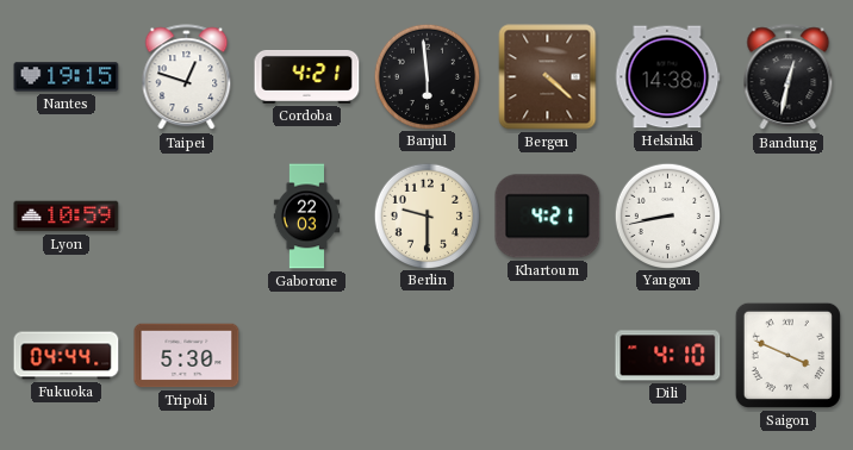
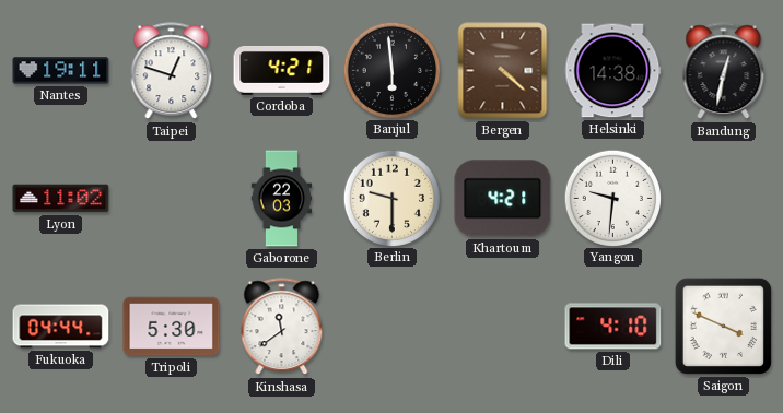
Nantes: 19:15 -> 19:11 (61, 71)
Lyon: 10:59 -> 11:02 (61, 199)
Yangon: 8:43 -> 9:31 (612, 198)
Kinshasa: none -> 11:39 (282, 327)
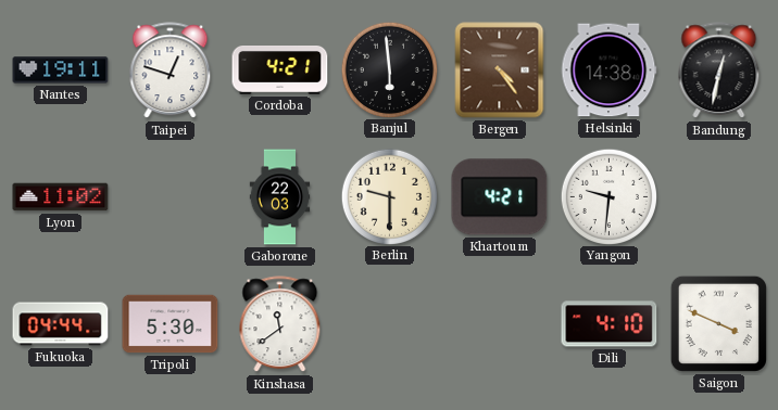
Bergen: 4:22 -> 4:24 (500, 71)
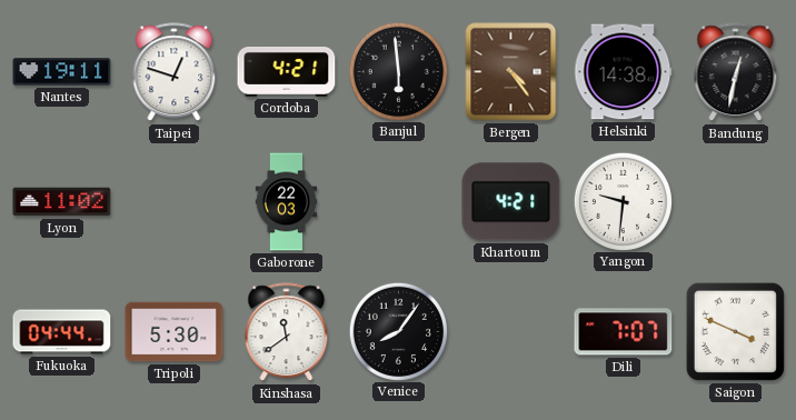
Berlin: 9:30 -> none (389, 196)
Venice: none -> 8:06 (398, 331)
Dili: 4:10 -> 7:07 (624, 332)
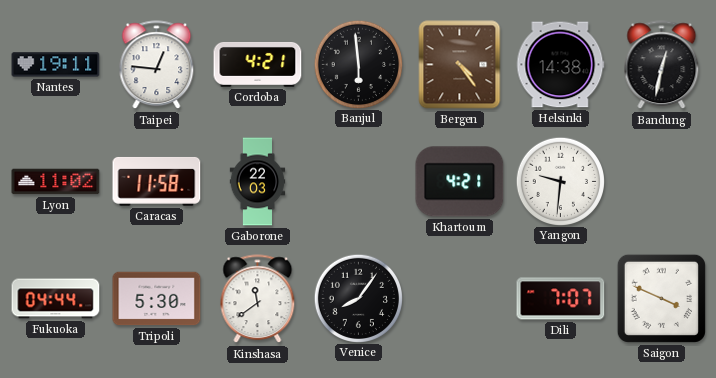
Taipei: 12:48 -> 12:46 (157, 65)
Caracas: none -> 11:58 (157, 181)
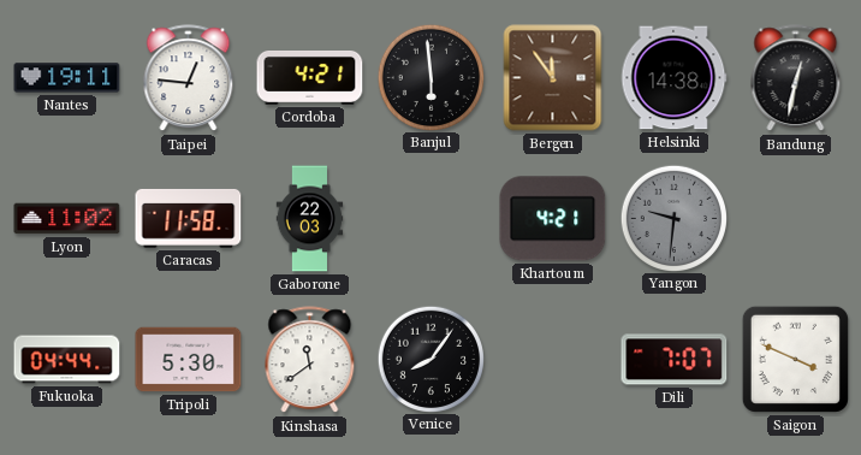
Bergen: 4:24 -> 11:54 (553, 78)
Yangon dial: white -> grey (673, 218)
